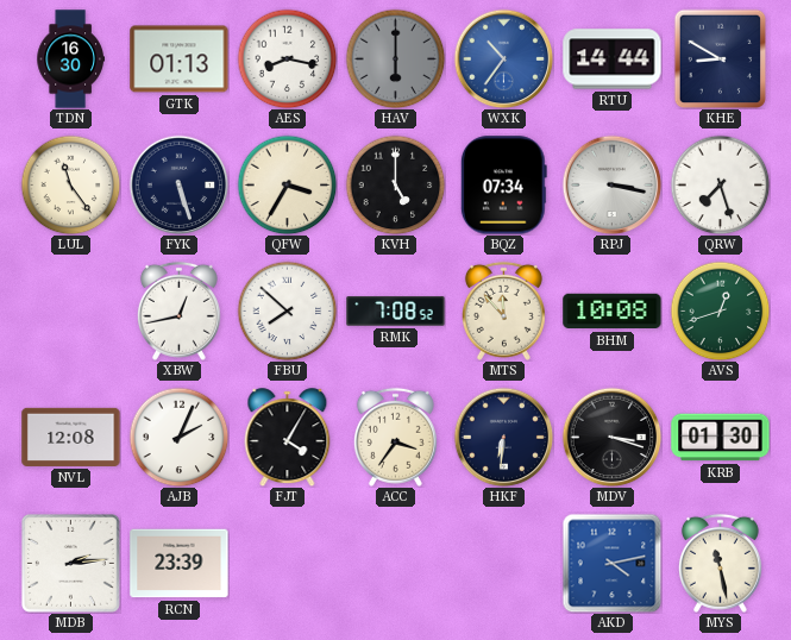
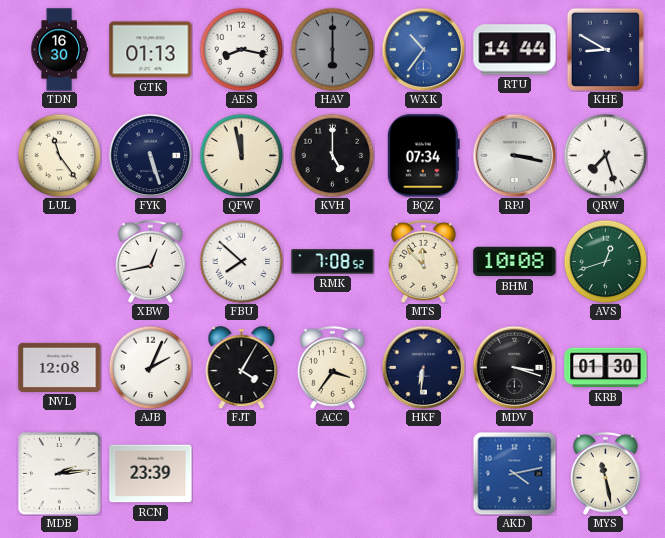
QFW: 3:35 -> 11:58 (241, 155)
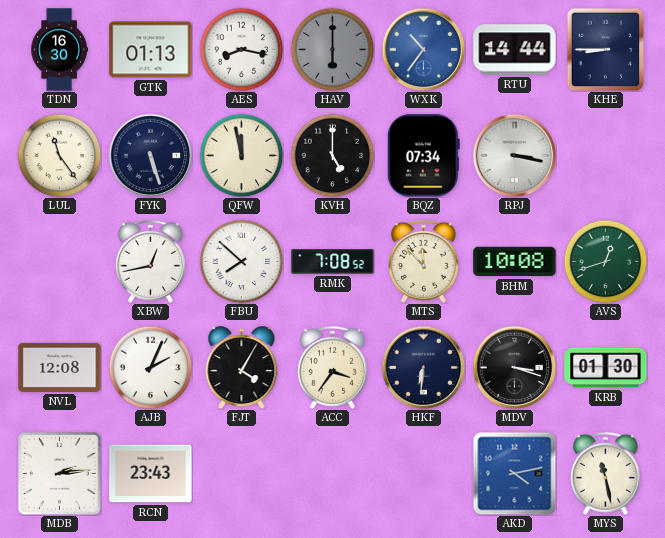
KHE: 8:50 -> 8:45 (606, 49)
QRW: 7:27 -> none (605, 155)
RCN: 23:39 -> 23:43 (151, 474)
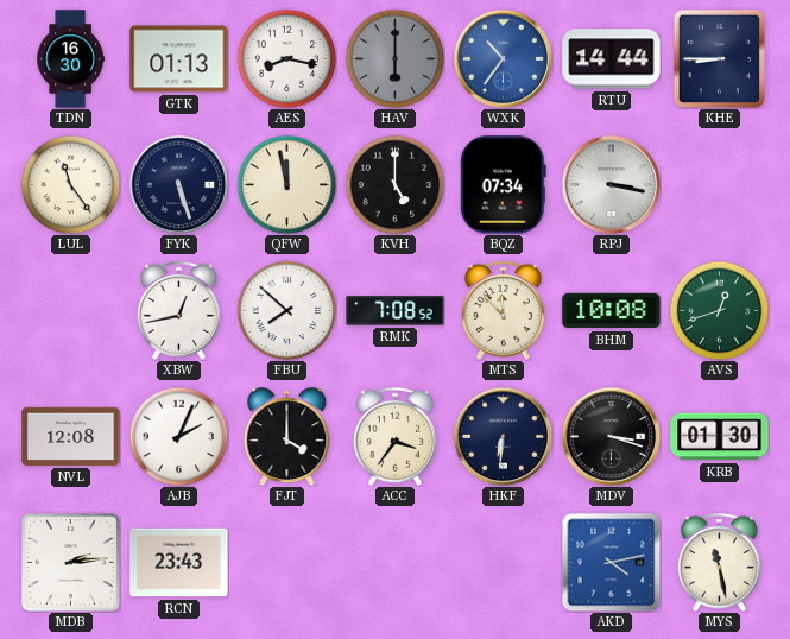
FJT: 4:05 -> 4:00 (287, 437)
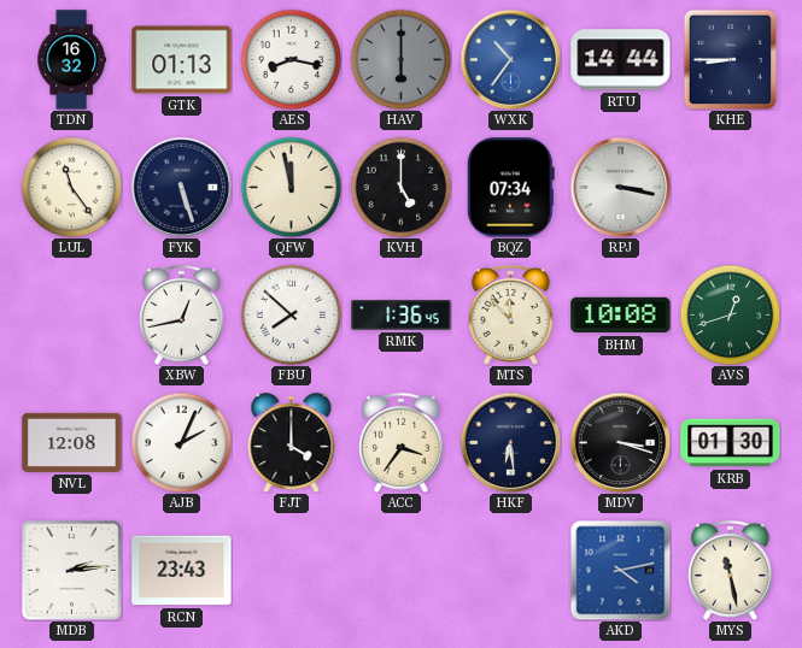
TDN: 16:30 -> 16:32 (71, 60)
RMK: 7:08 -> 1:36 (402, 316)
HKF: 6:31 -> 6:29 (510, 442)
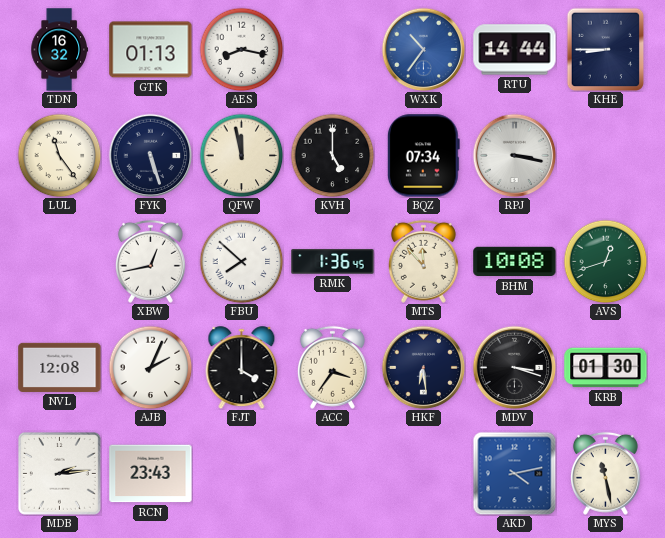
HAV: 6:00 -> none (400, 59)
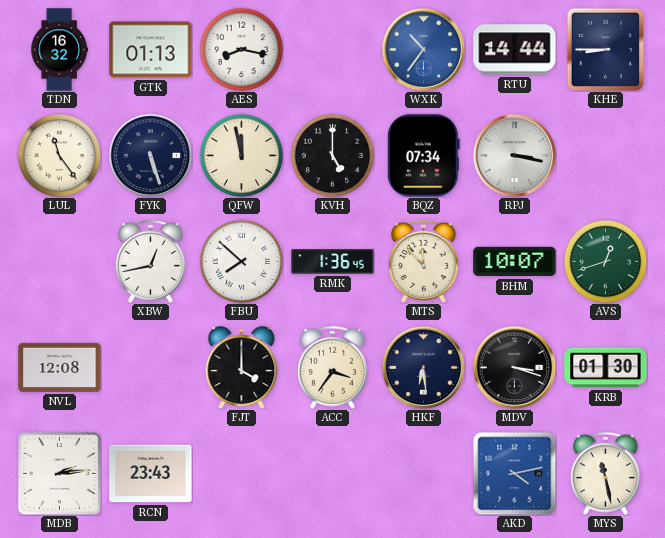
BHM: 10:08 -> 10:07 (515, 262)
AJB: 2:04 -> none (150, 367)
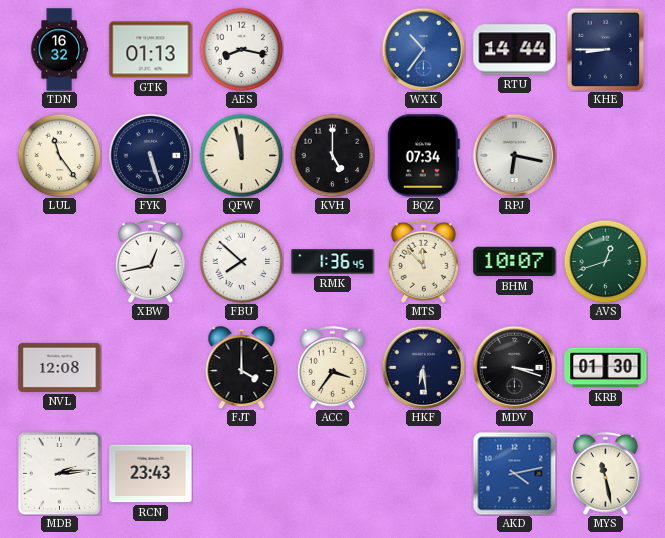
RPJ: 3:17 -> 6:17 (514, 155)
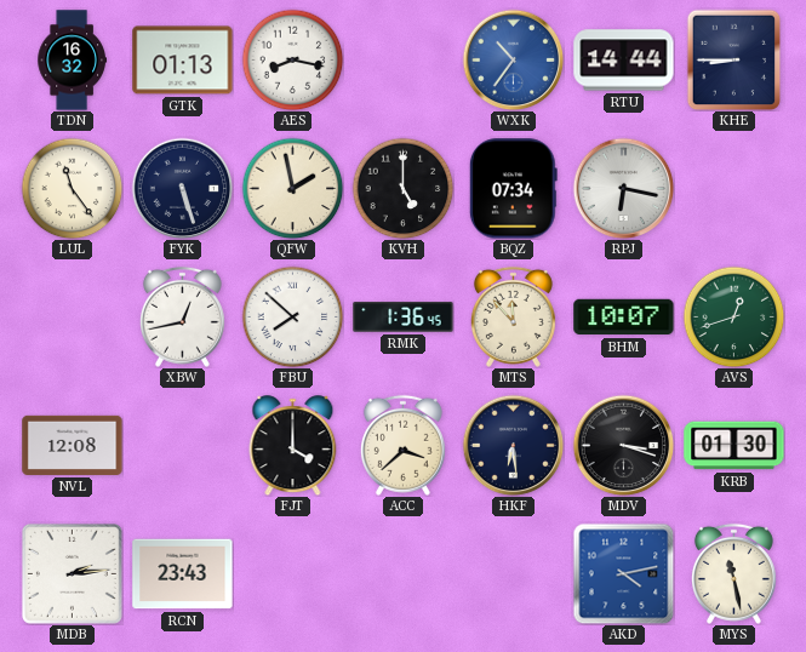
QFW: 11:58 -> 1:58 (292, 188)
ACC: 3:36 -> 3:38 (402, 445)
